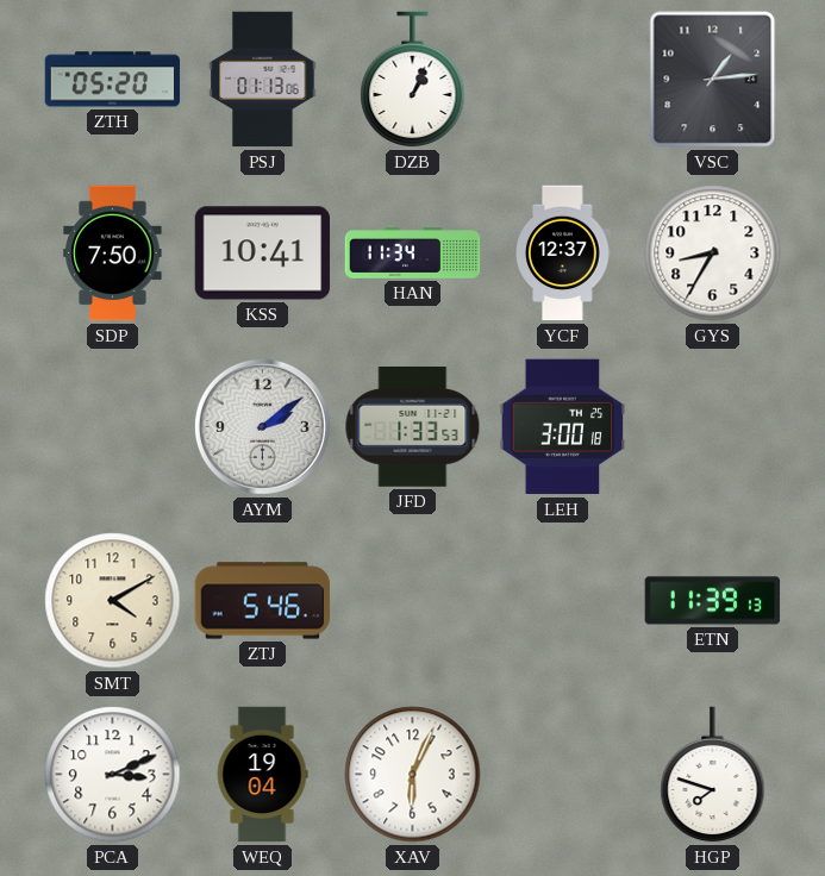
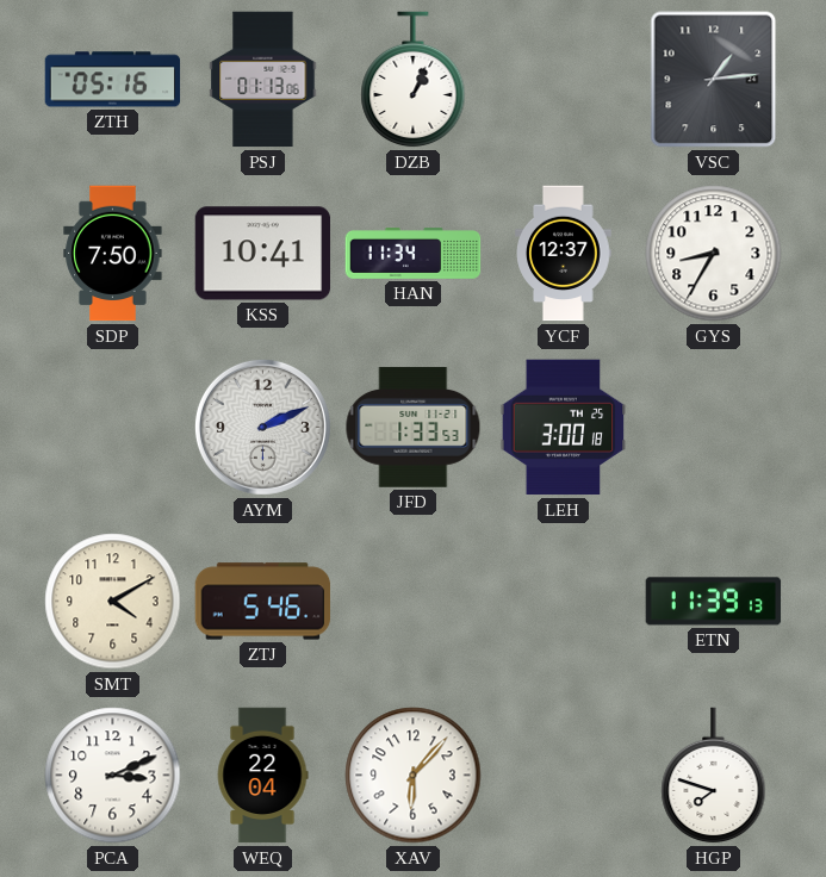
ZTH: 05:20 -> 05:16 (113, 80)
AYM: 2:09 -> 2:11 (262, 427)
WEQ: 19:04 -> 22:04 (262, 776)
XAV: 6:04 -> 6:07 (414, 776)
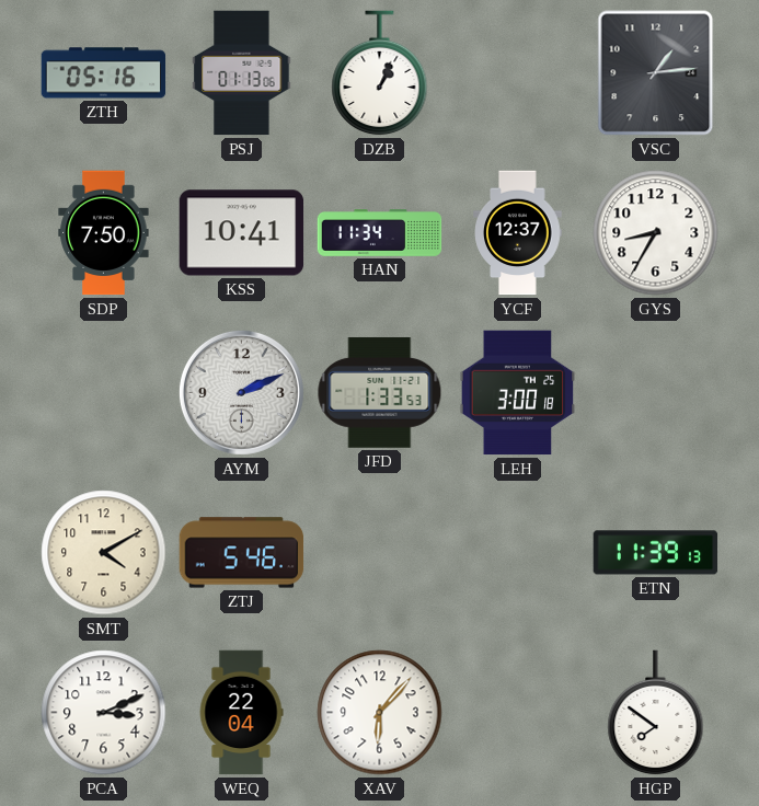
HGP: 7:48 -> 7:51 (656, 713)
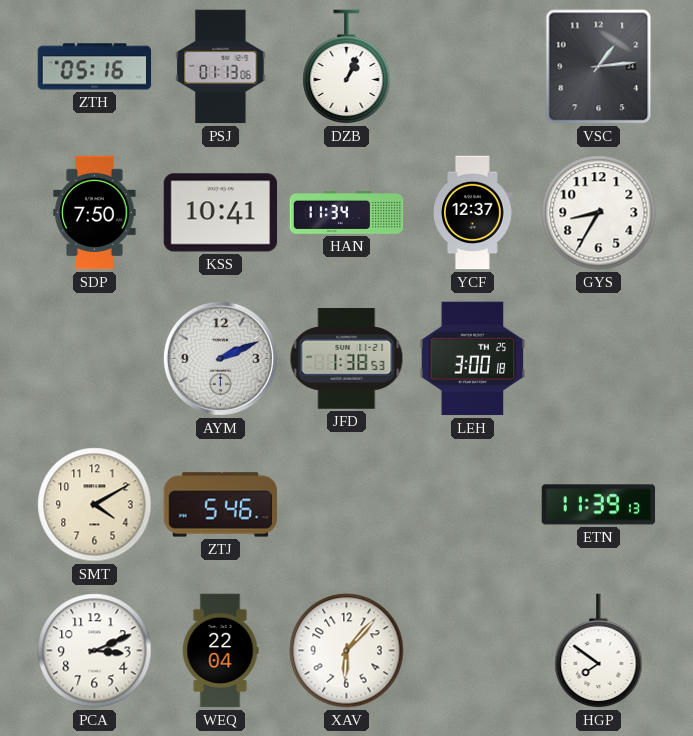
JFD: 1:33 -> 1:38 (347, 358)
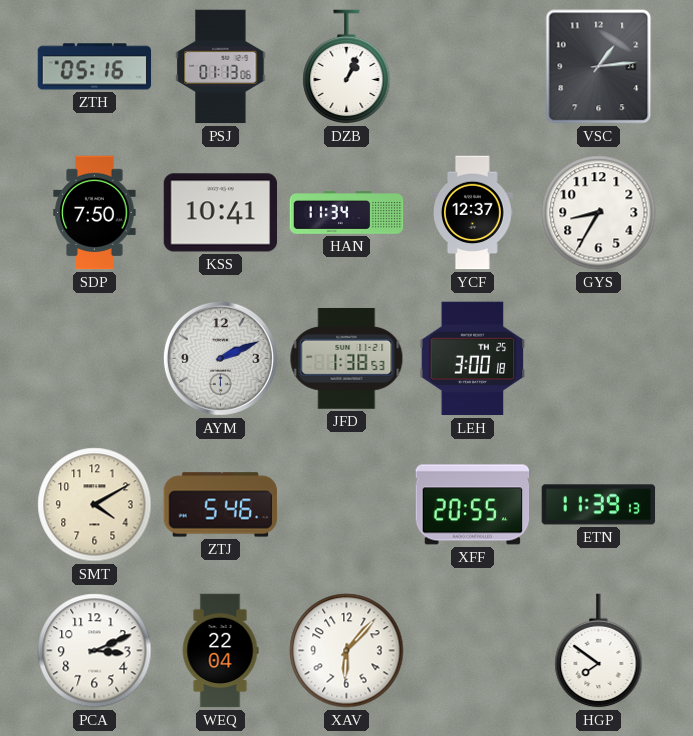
XFF: none -> 20:55 (473, 505)
